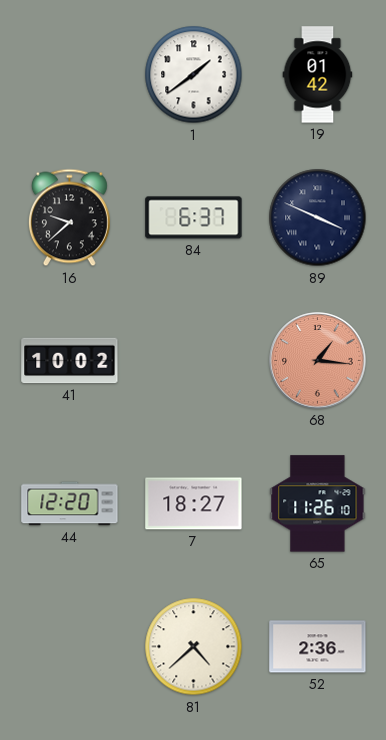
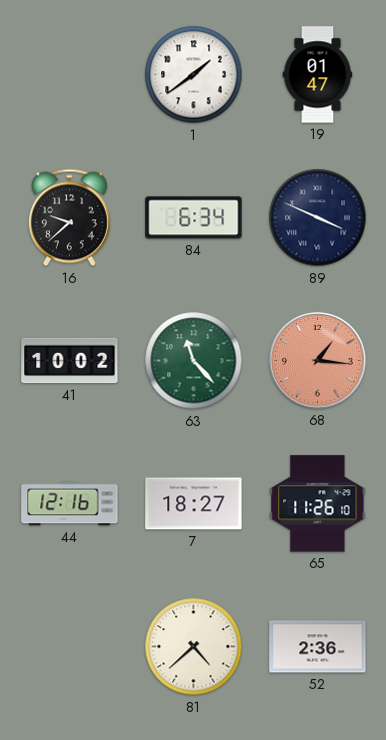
19: 01:42 -> 01:47 (318, 75)
84: 6:37 -> 6:34 (194, 218)
63: none -> 11:23 (194, 361)
44: 12:20 -> 12:16 (70, 504)
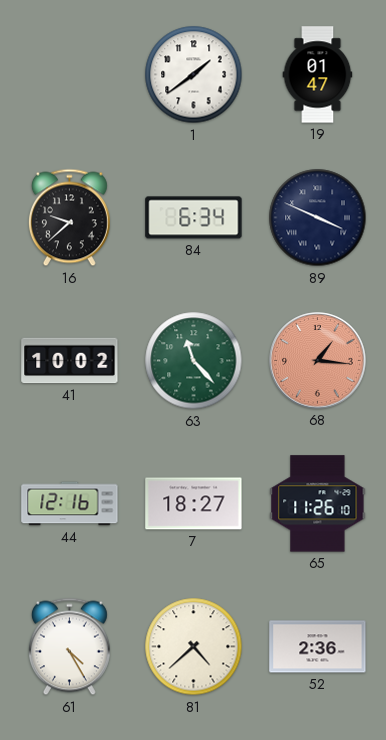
61: none -> 4:25 (69, 647)
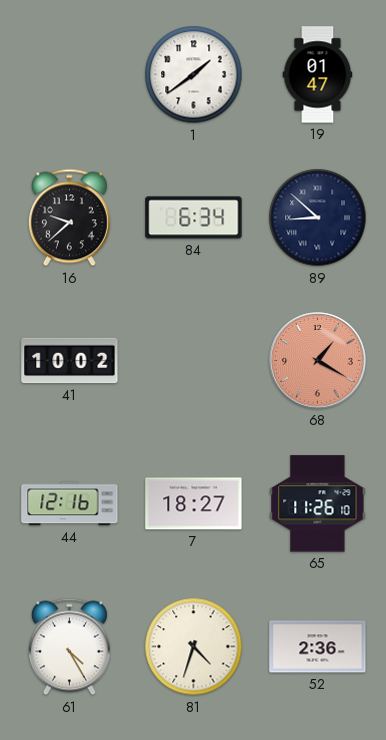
89: 3:49 -> 8:52 (318, 218)
63: 11:23 -> none (194, 361)
68: 1:16 -> 1:20 (318, 361)
81: 4:38 -> 4:33 (194, 647)
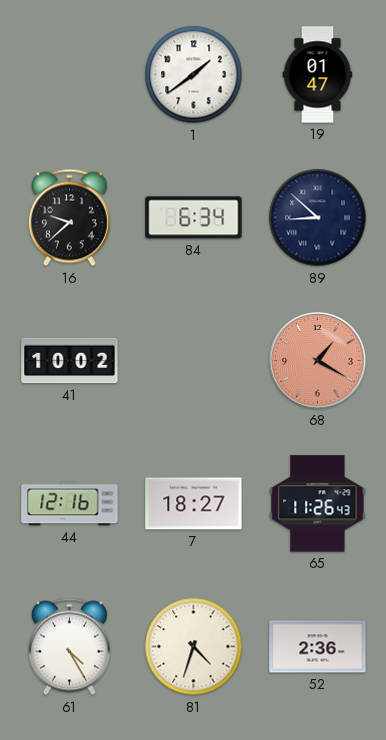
65: 11:26:10 -> 11:26:43 (318, 504)
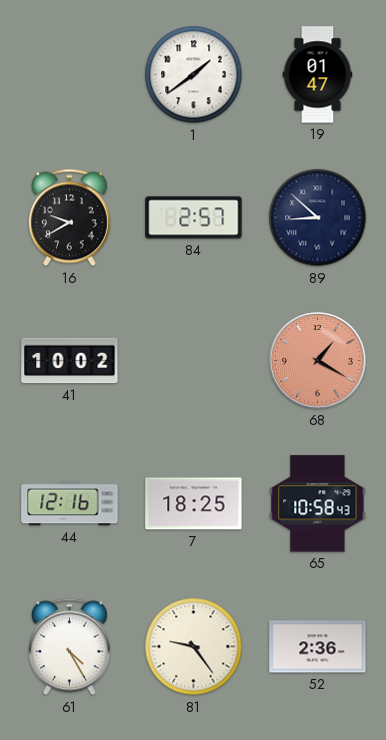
16: 9:38 -> 9:40 (69, 218)
84: 6:34 -> 2:57 (194, 218)
7: 18:27 -> 18:25 (194, 504)
65: 11:26 -> 10:58 (318, 504)
81: 4:33 -> 9:24 (194, 647)
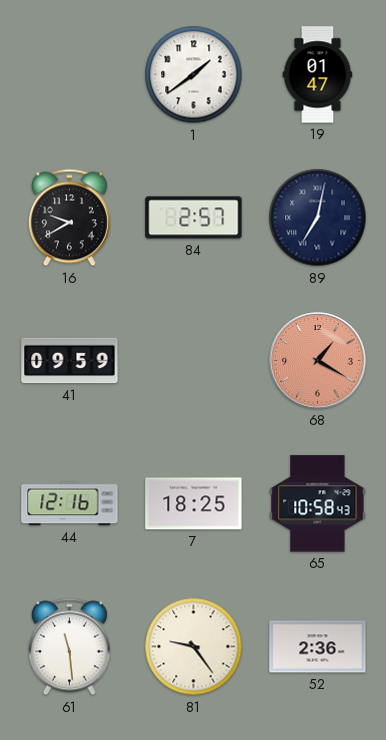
89: 8:52 -> 7:02 (318, 218)
41: 10:02 -> 09:59 (70, 361)
61: 4:25 -> 11:29 (69, 647)
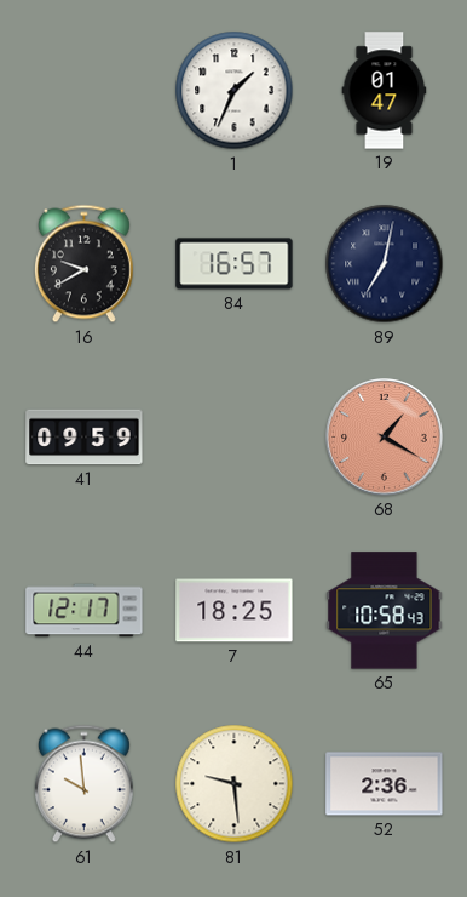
1: 1:39 -> 1:34 (235, 91)
84: 2:57 -> 16:57 (235, 264)
44: 12:16 -> 12:17 (85, 611)
61: 11:29 -> 9:59 (83, 784)
81: 9:24 -> 9:29 (235, 784)
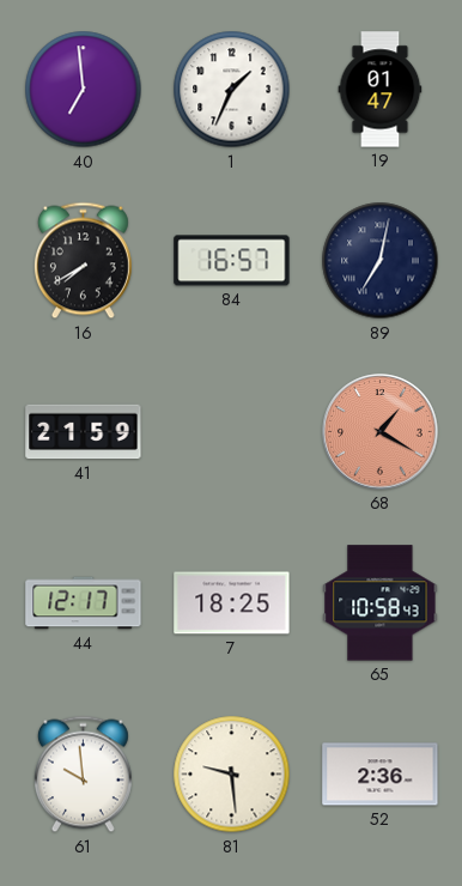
40: none -> 6:59 (84, 90)
16: 9:40 -> 7:40 (83, 261)
41: 09:59 -> 21:59 (84, 432)
